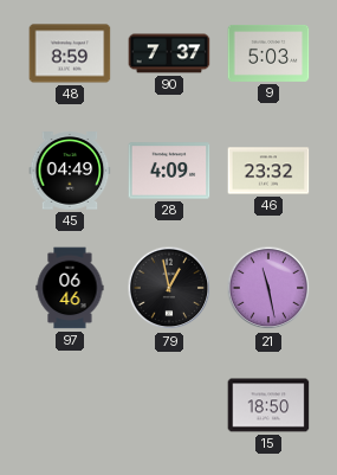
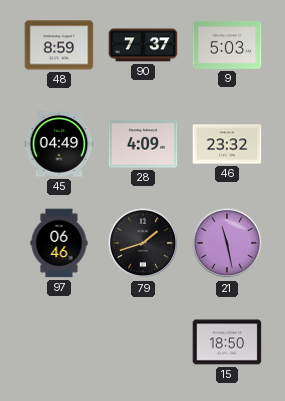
79: 12:58 -> 1:42 (143, 243)
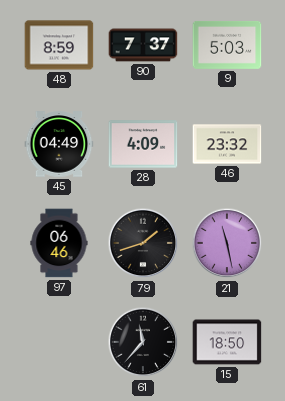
61: none -> 11:37 (143, 342)
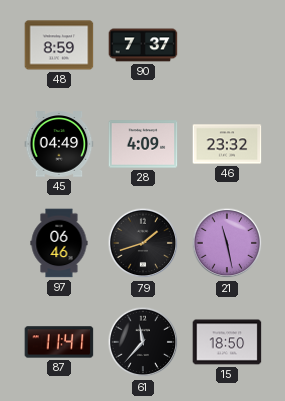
9: 5:03 -> none (227, 45)
87: none -> 11:41 (59, 342)
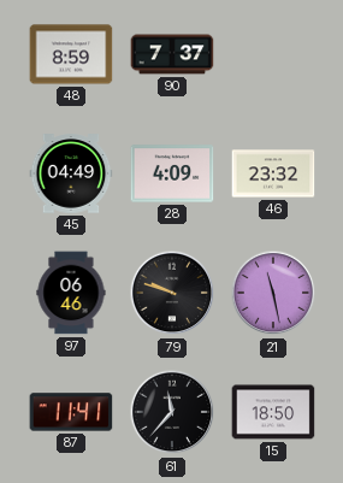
79: 1:42 -> 9:48 (172, 293)
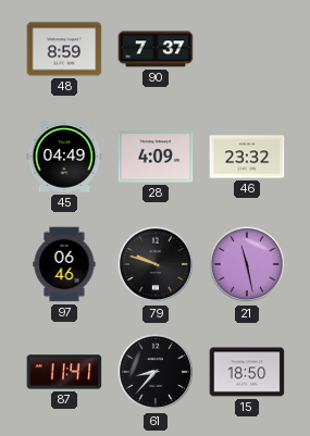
61: 11:37 -> 8:37 (156, 372)
